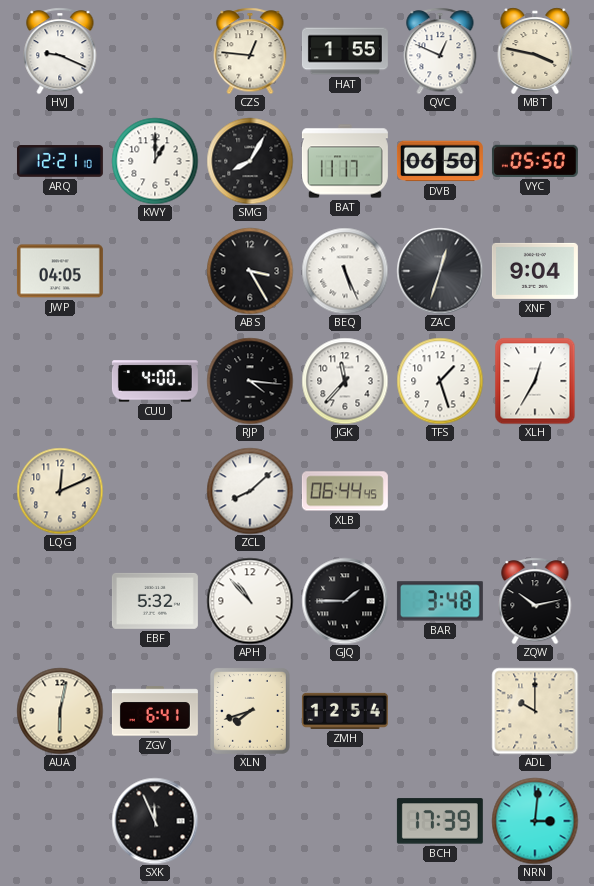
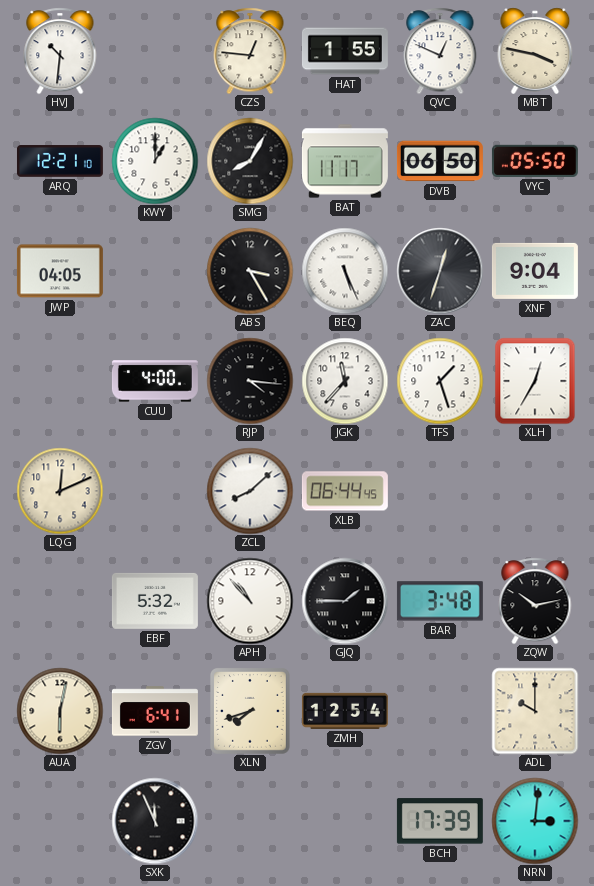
HVJ: 9:19 -> 10:31 (60, 51)
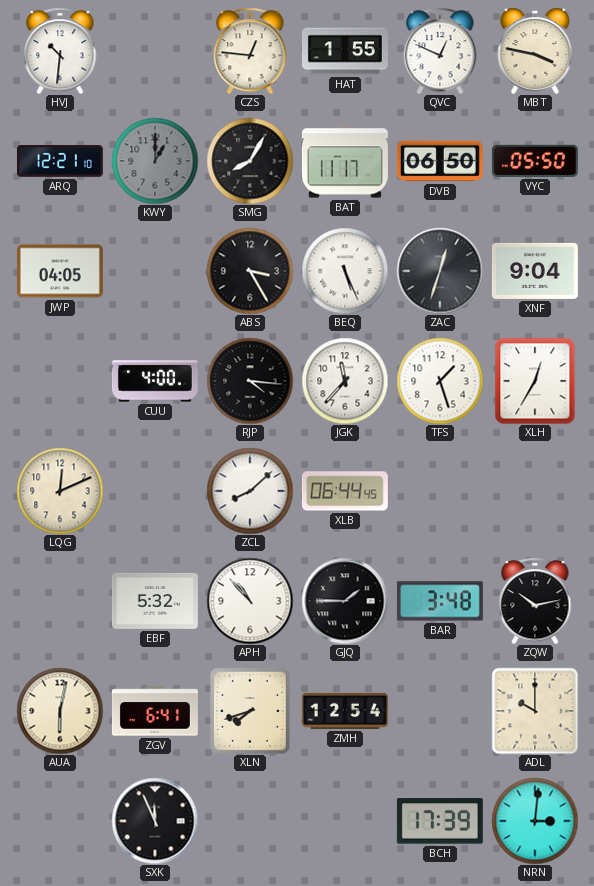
KWY dial: white -> grey (155, 161)
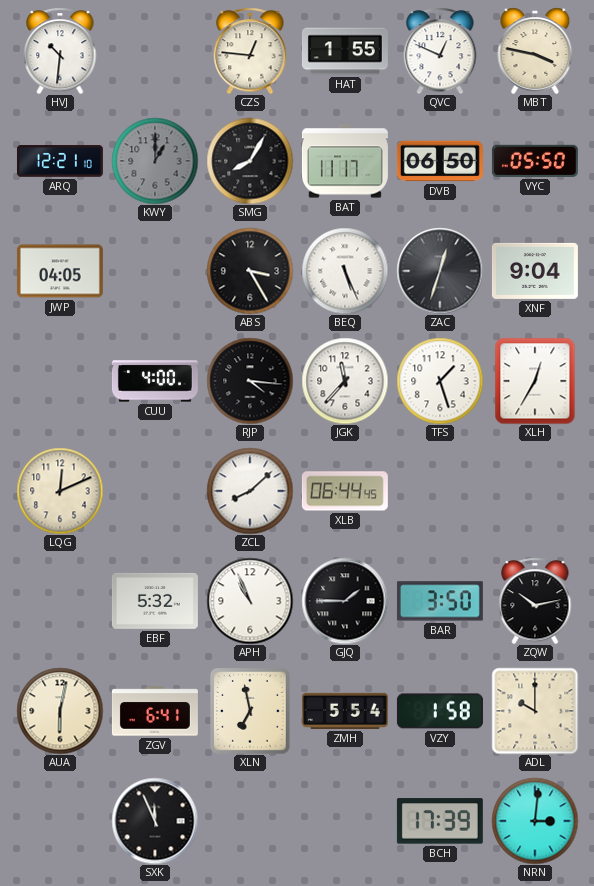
APH: 10:53 -> 10:56 (250, 601)
BAR: 3:48 -> 3:50 (440, 601)
XLN: 7:42 -> 6:58 (251, 711)
ZMH: 12:54 -> 5:54 (345, 711)
VZY: none -> 1:58 (440, 711)
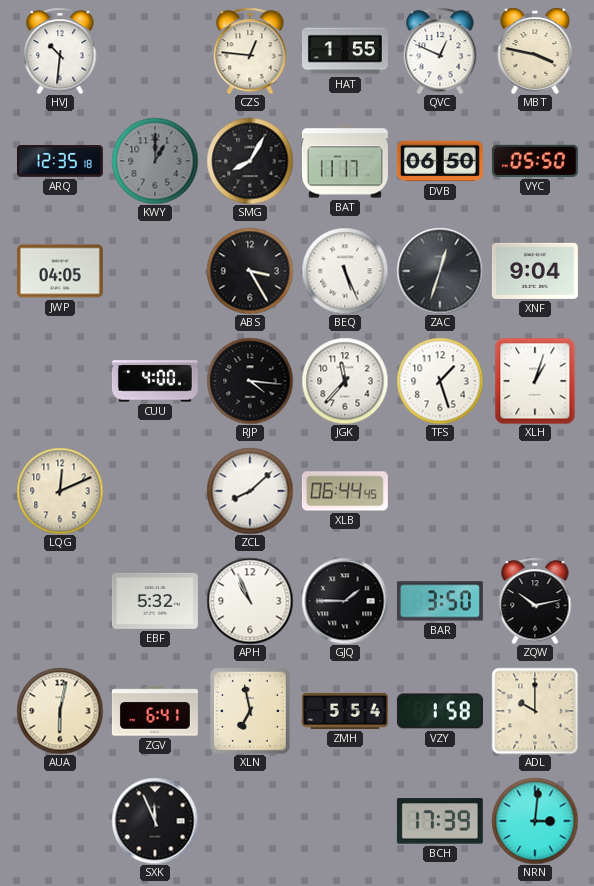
ARQ: 12:21 -> 12:35 (60, 161)
XLH: 12:35 -> 1:03 (535, 381)
